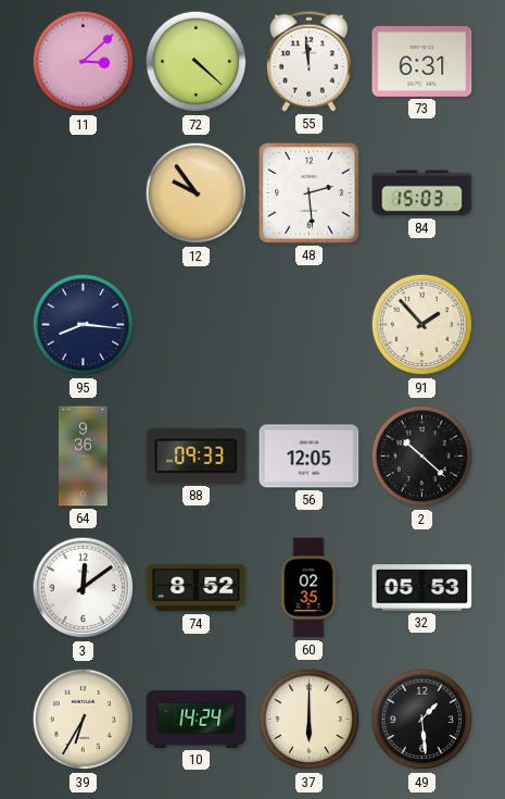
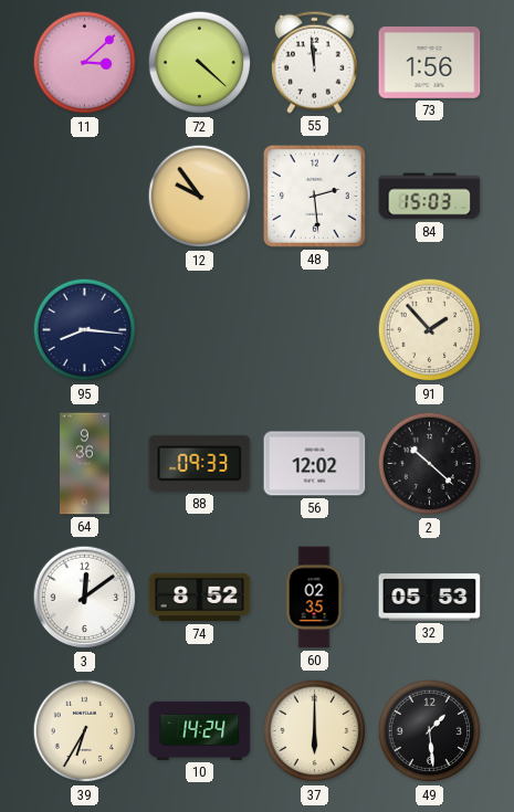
73: 6:31 -> 1:56 (430, 63)
56: 12:05 -> 12:02 (315, 464)
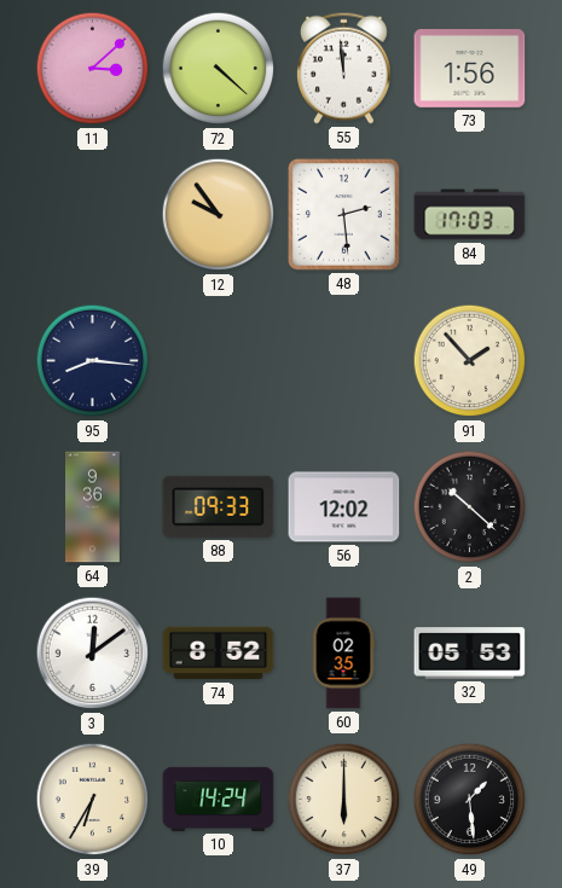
84: 15:03 -> 17:03 (470, 215)
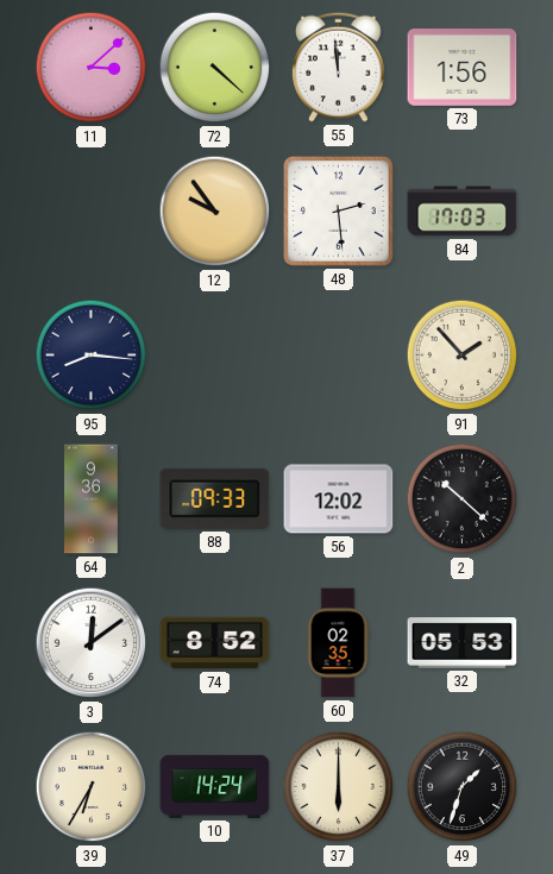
49: 1:29 -> 1:33 (463, 787)
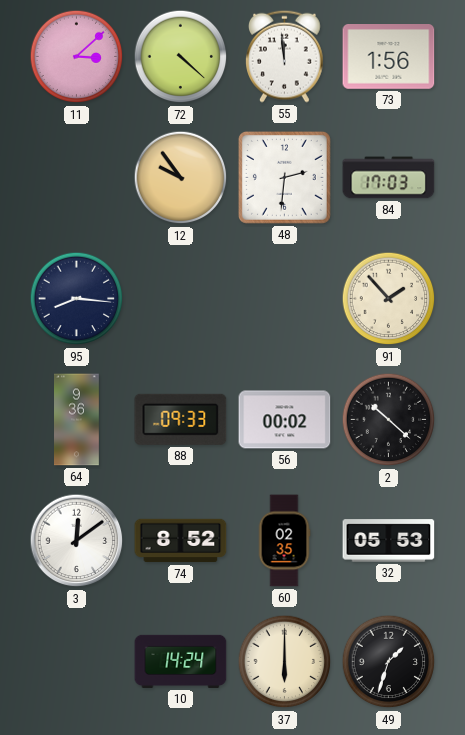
48: 2:29 -> 2:31 (284, 177)
56: 12:02 -> 00:02 (285, 420)
39: 6:35 -> none (92, 787)
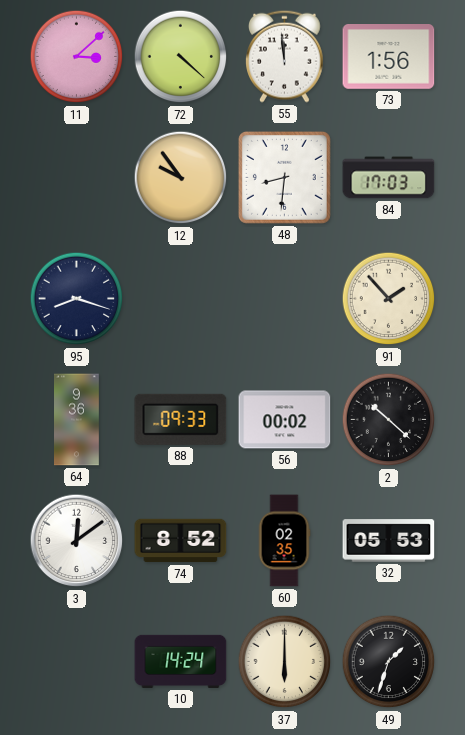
48: 2:31 -> 8:31 (284, 177)
95: 8:16 -> 8:18 (77, 299)
